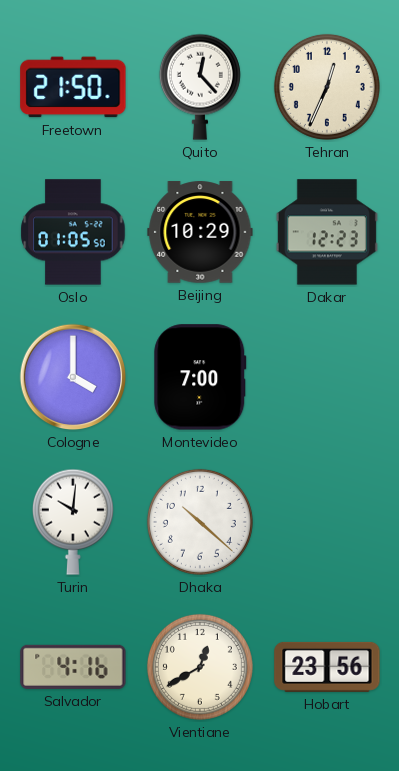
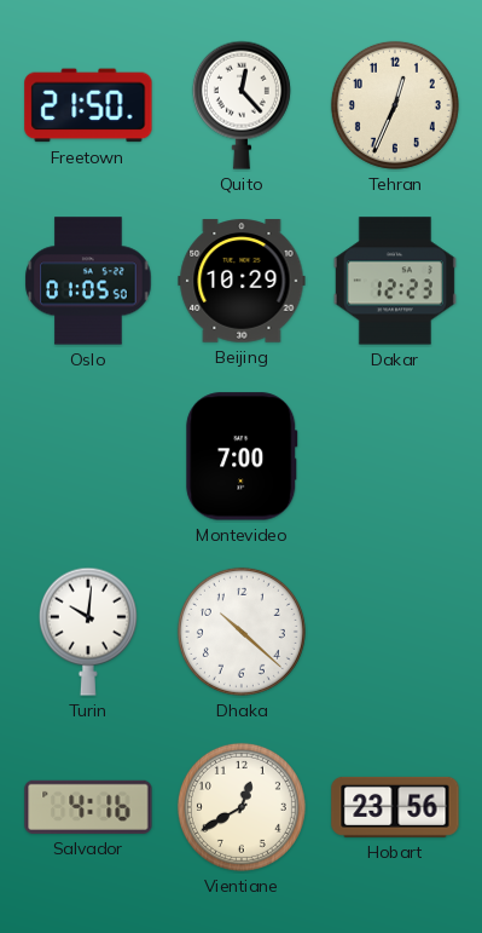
Cologne: 4:00 -> none (73, 377)
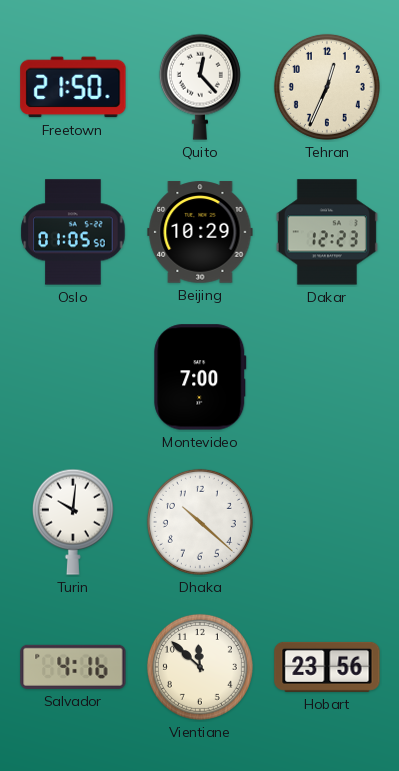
Vientiane: 12:40 -> 11:52 (200, 667)
